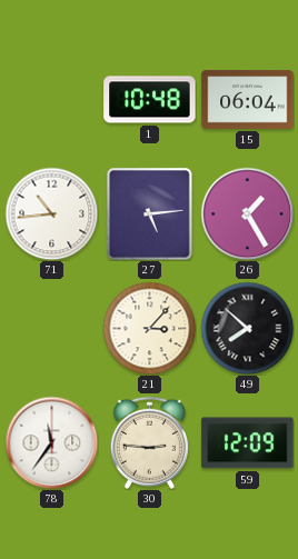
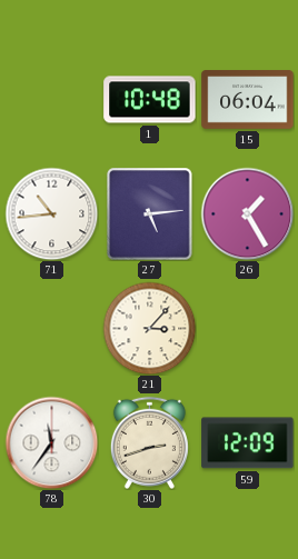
49: 7:52 -> none (247, 328)
30: 2:46 -> 2:42 (149, 442)
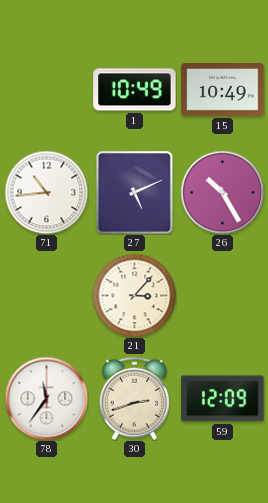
1: 10:48 -> 10:49 (135, 90)
15: 06:04 -> 10:49 (223, 90)
27: 5:14 -> 5:11 (135, 193)
26: 1:25 -> 10:25 (222, 192)
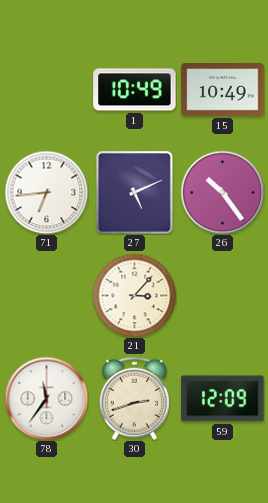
71: 10:44 -> 6:44 (46, 192)
26: 10:25 -> 10:24 (222, 192)
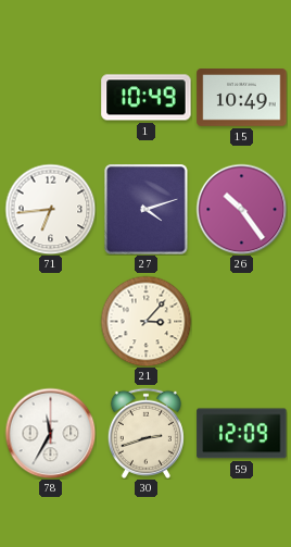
27: 5:11 -> 4:12 (147, 210)
78: 11:36 -> 11:35 (50, 433)
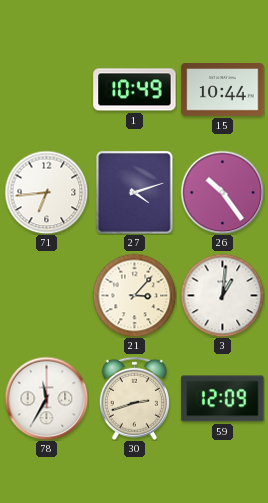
15: 10:49 -> 10:44 (223, 90)
3: none -> 1:01 (222, 295)
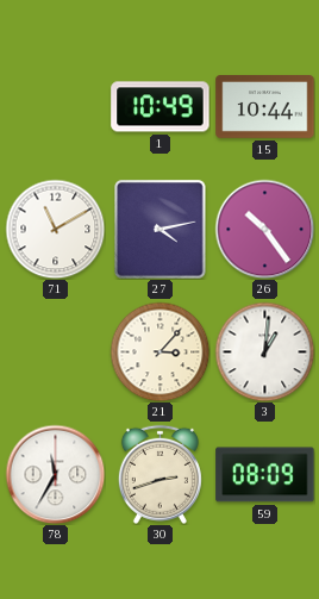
71: 6:44 -> 11:10 (55, 229)
27: 4:12 -> 4:13 (161, 230)
59: 12:09 -> 08:09 (265, 475)
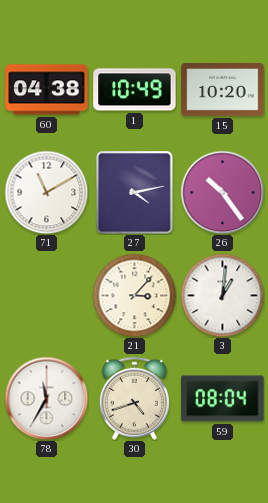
60: none -> 04:38 (47, 90)
15: 10:44 -> 10:20 (223, 90)
30: 2:42 -> 4:42 (134, 398)
59: 08:09 -> 08:04 (223, 399)
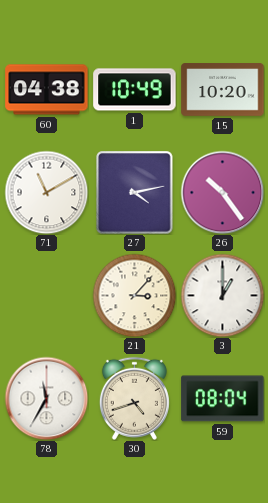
3: 1:01 -> 1:00 (222, 295)
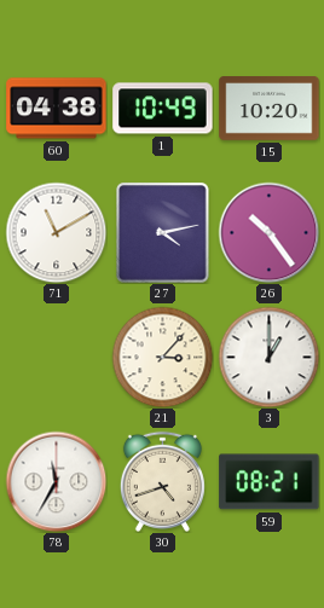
59: 08:04 -> 08:21 (270, 482)
